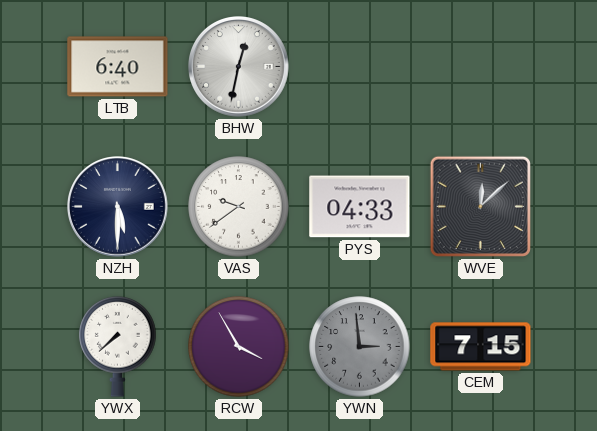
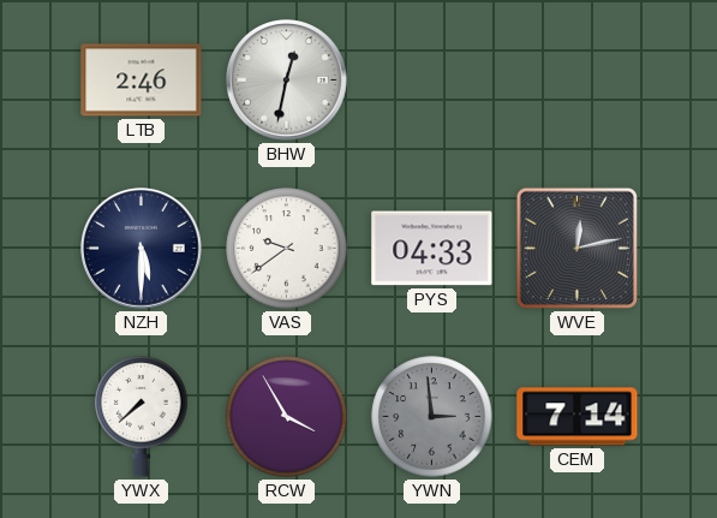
LTB: 6:40 -> 2:46 (142, 81)
WVE: 12:08 -> 12:13 (576, 248)
CEM: 7:15 -> 7:14 (578, 417)
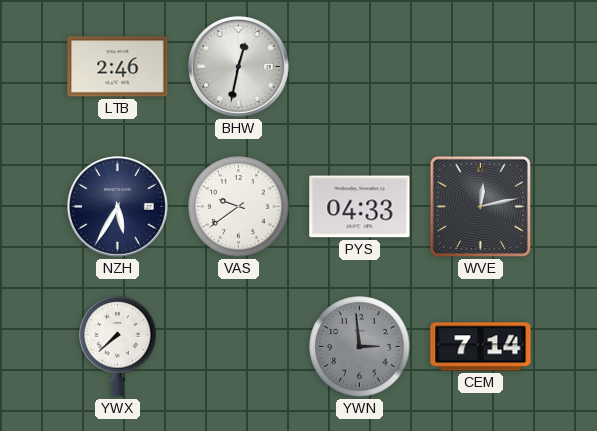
NZH: 5:30 -> 5:35 (118, 207)
RCW: 3:55 -> none (287, 417)
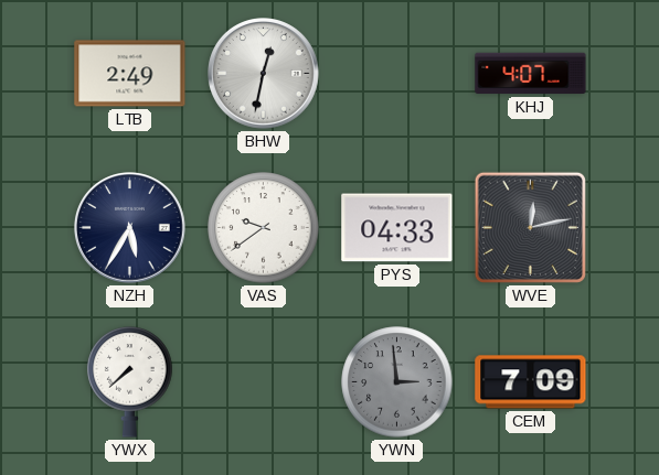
LTB: 2:46 -> 2:49 (130, 74)
KHJ: none -> 4:07 (531, 74)
CEM: 7:14 -> 7:09 (531, 382)
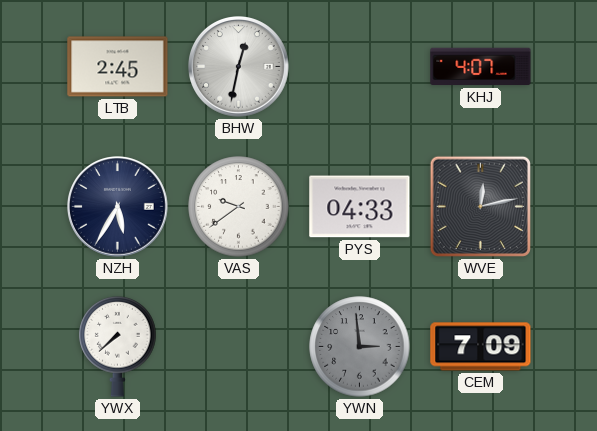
LTB: 2:49 -> 2:45 (118, 67)
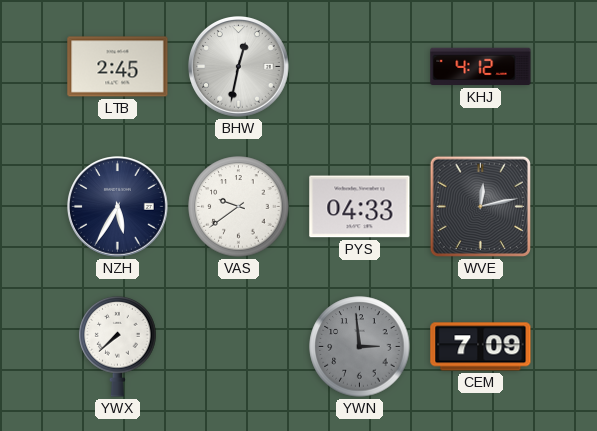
KHJ: 4:07 -> 4:12 (481, 67)
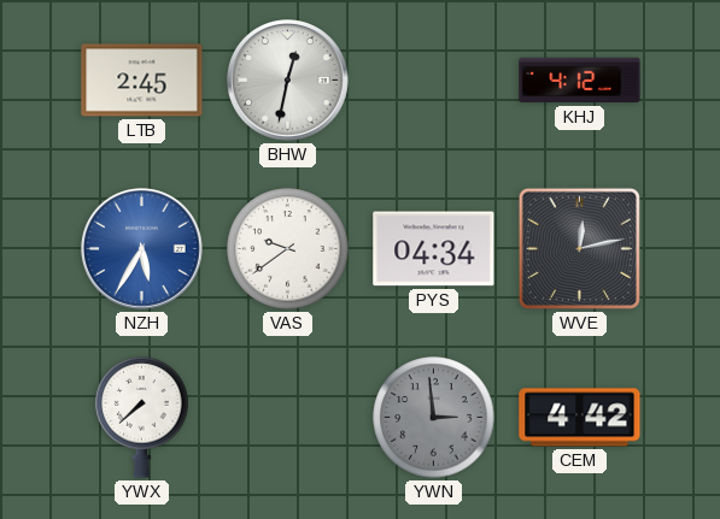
NZH dial: navy -> blue (142, 249)
PYS: 04:33 -> 04:34 (434, 249)
CEM: 7:09 -> 4:42 (580, 418)
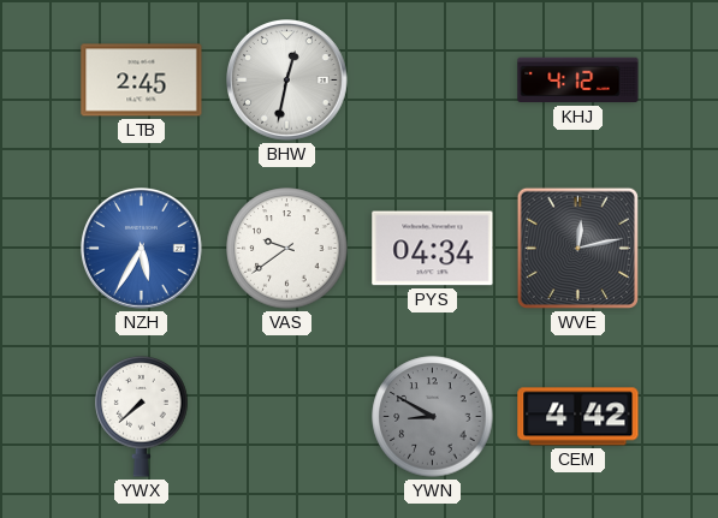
YWN: 2:59 -> 8:50 (433, 417)
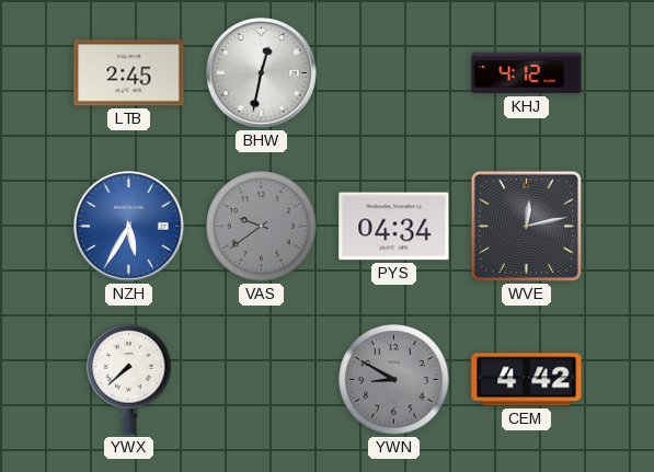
VAS dial: white -> grey (262, 227)
